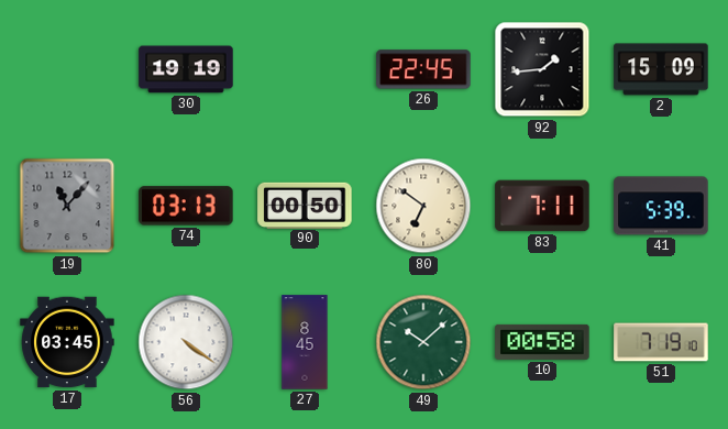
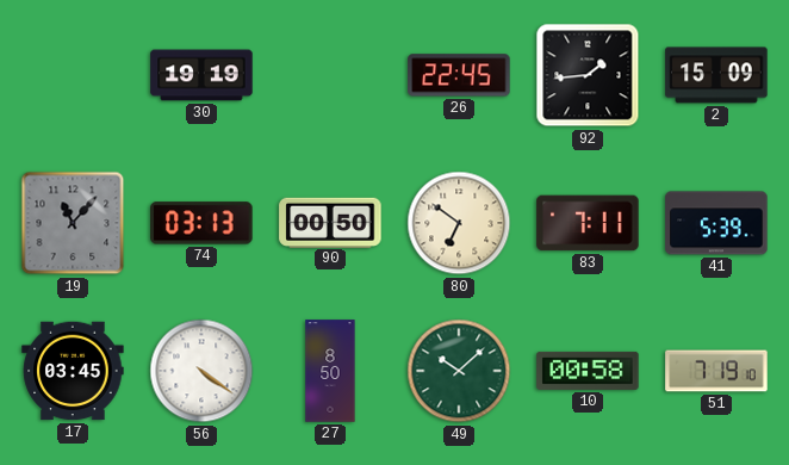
27: 8:45 -> 8:50 (330, 371)
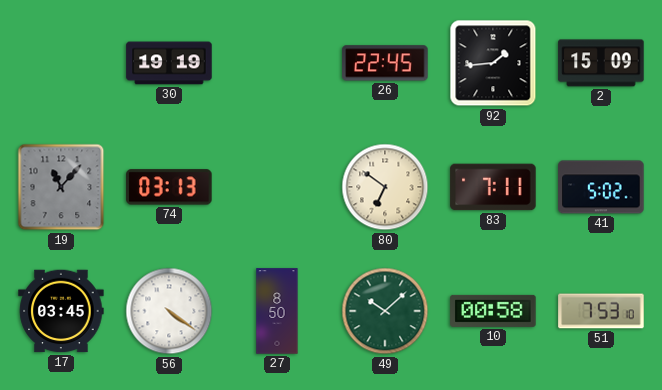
90: 00:50 -> none (330, 222)
41: 5:39 -> 5:02 (601, 187)
51: 7:19 -> 7:53 (601, 311)
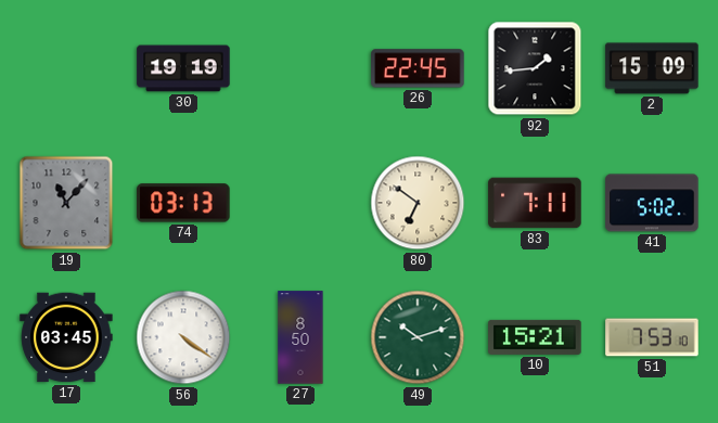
49: 10:08 -> 10:12 (418, 337)
10: 00:58 -> 15:21 (535, 337)
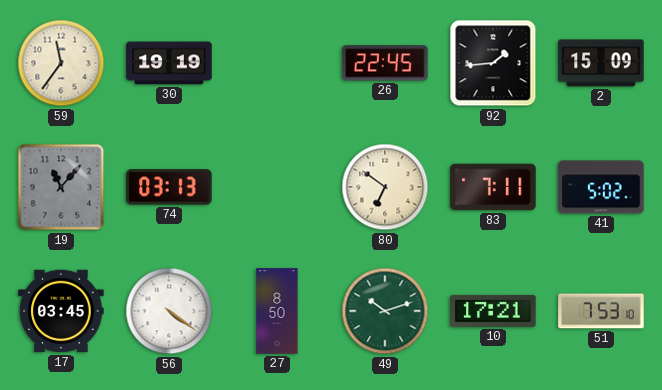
59: none -> 11:36 (61, 63)
10: 15:21 -> 17:21 (493, 311)
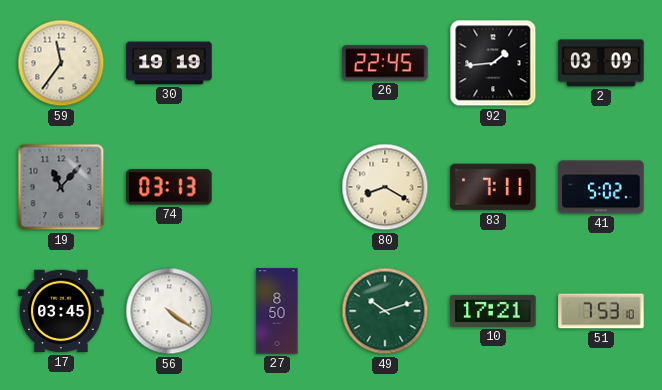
2: 15:09 -> 03:09 (601, 63)
80: 6:51 -> 8:20 (385, 187)
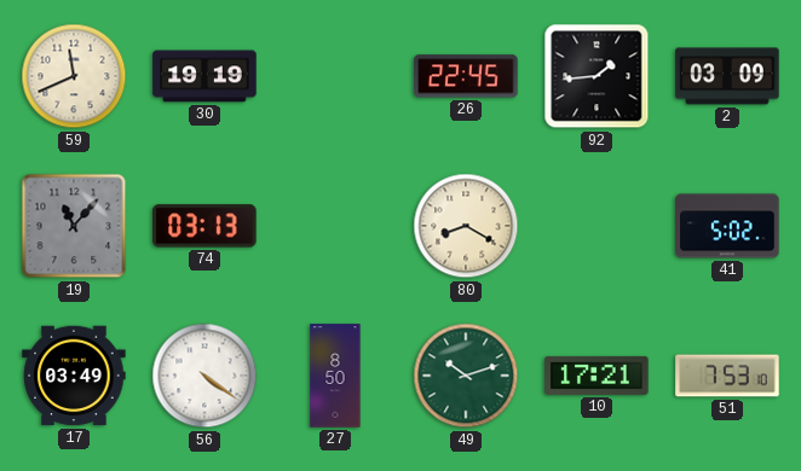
59: 11:36 -> 11:41 (74, 76)
83: 7:11 -> none (493, 187)
17: 03:45 -> 03:49 (74, 376)
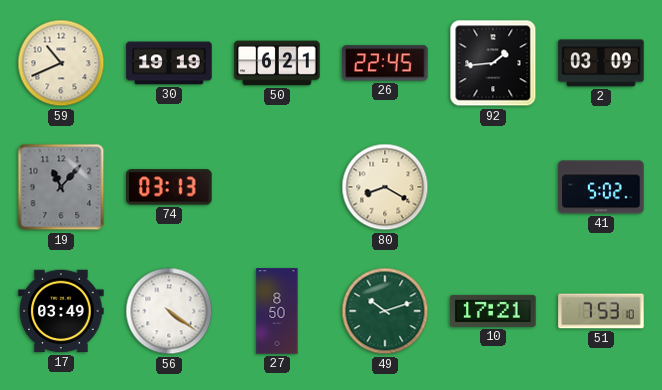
59: 11:41 -> 10:41 (61, 63)
50: none -> 6:21 (277, 63)
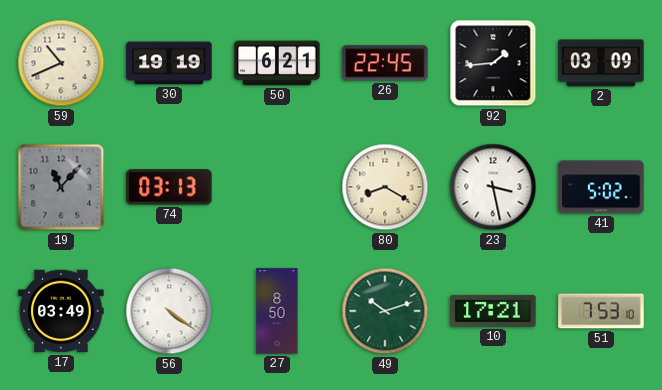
23: none -> 3:28 (493, 187)
